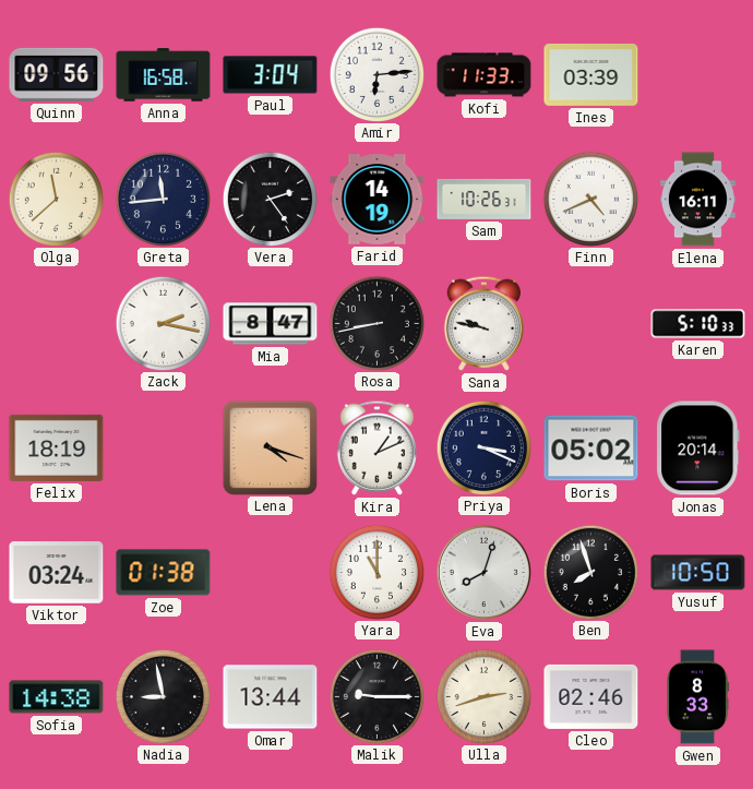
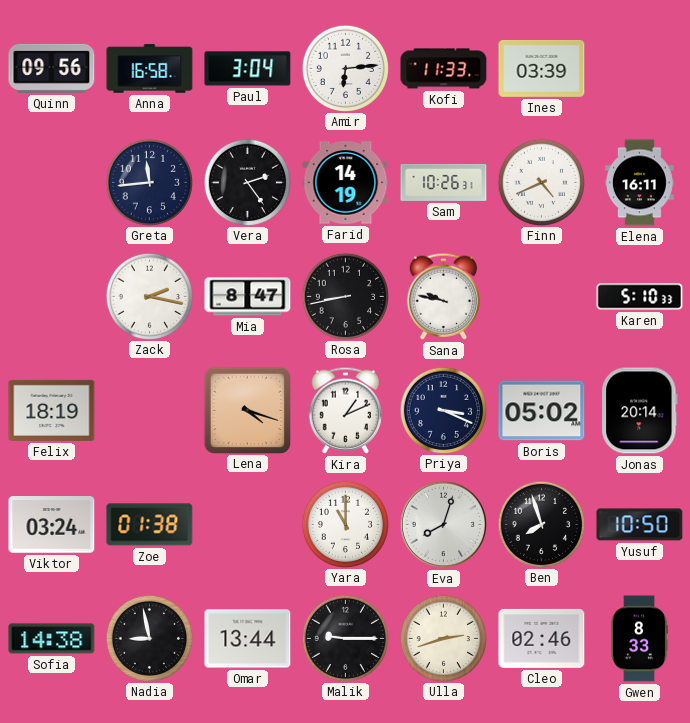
Olga: 11:38 -> none (56, 199)
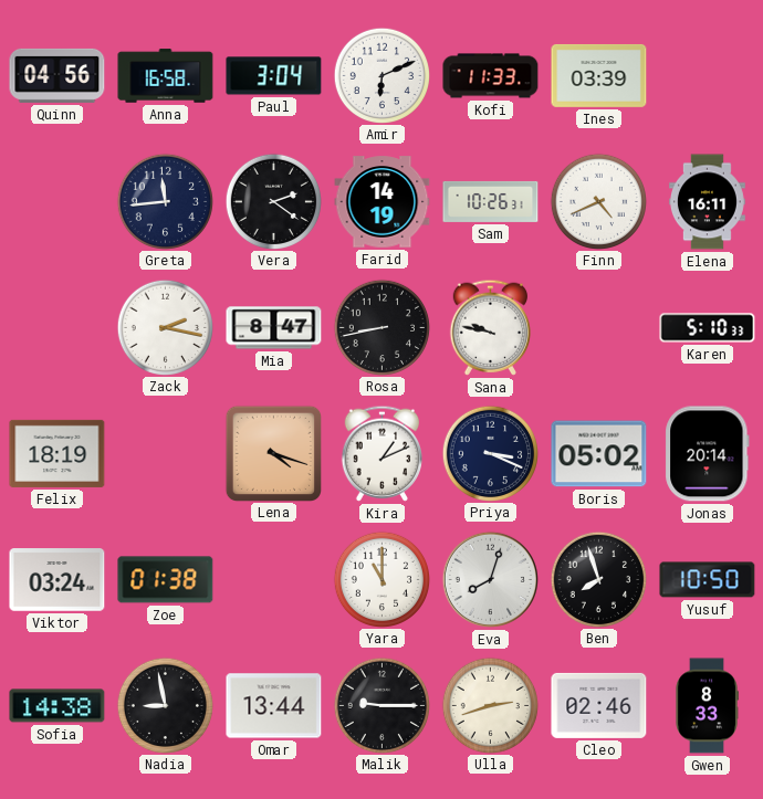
Quinn: 09:56 -> 04:56 (58, 75)
Amir: 6:14 -> 6:11 (381, 75)
Vera: 2:24 -> 2:21 (273, 201)
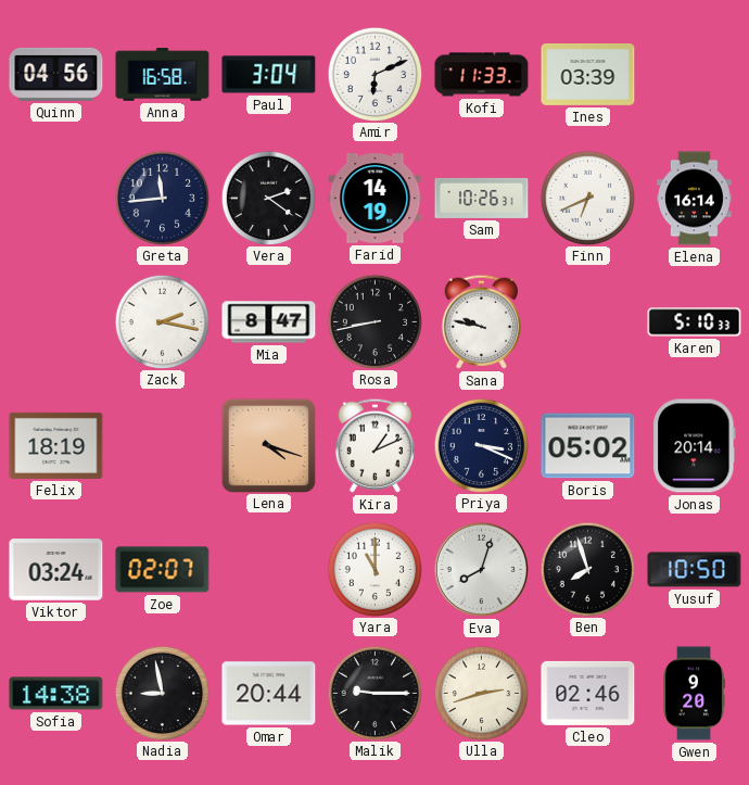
Finn: 4:41 -> 6:41 (587, 198)
Elena: 16:11 -> 16:14 (694, 199)
Zoe: 01:38 -> 02:07 (163, 570)
Omar: 13:44 -> 20:44 (269, 694)
Gwen: 8:33 -> 9:20 (694, 694)
